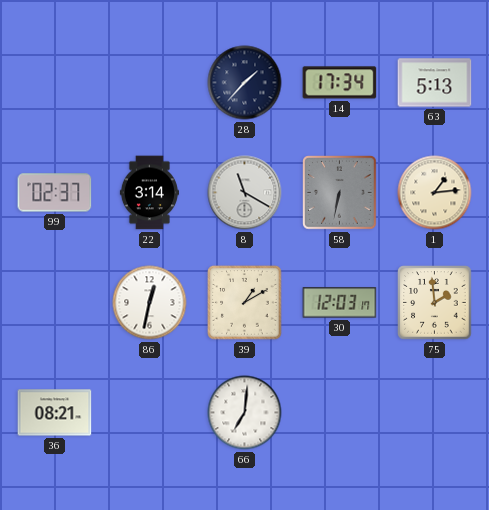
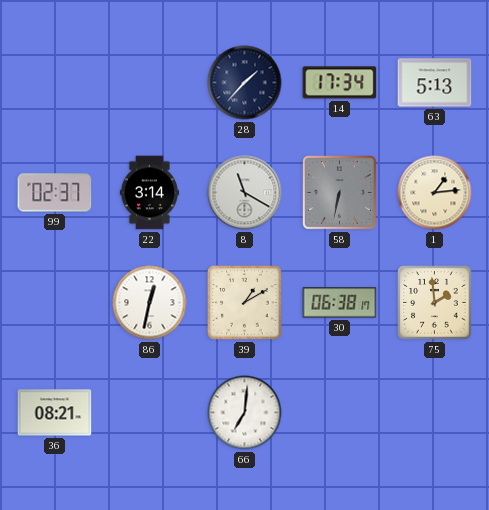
30: 12:03 -> 06:38 (340, 303)
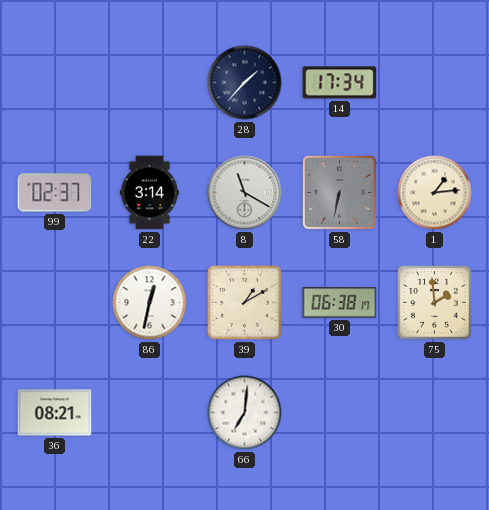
63: 5:13 -> none (435, 83)
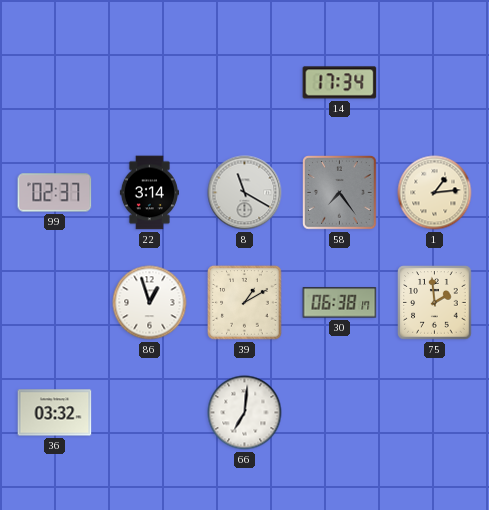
28: 1:37 -> none (245, 83)
58: 6:32 -> 7:24 (340, 193)
86: 12:32 -> 12:57 (150, 303)
36: 08:21 -> 03:32 (55, 413)
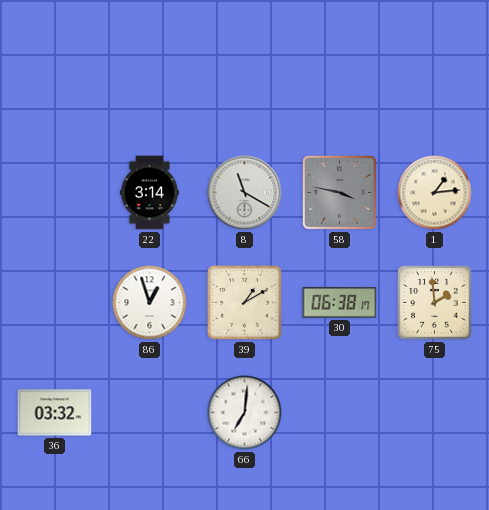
14: 17:34 -> none (340, 83)
99: 02:37 -> none (55, 193)
58: 7:24 -> 3:47 (340, 193)
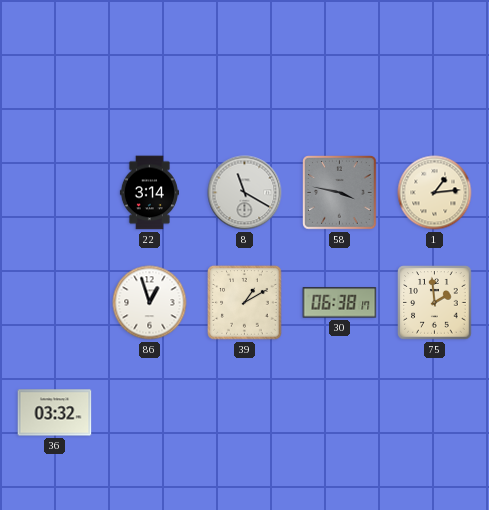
66: 7:01 -> none (245, 413)
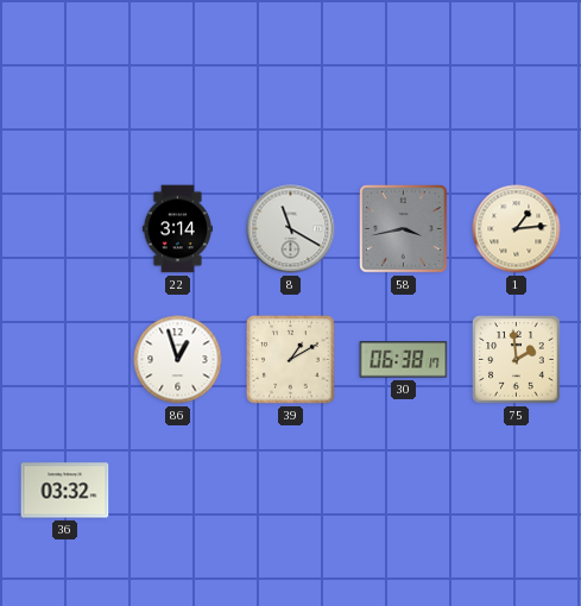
58: 3:47 -> 3:43 (404, 229)
